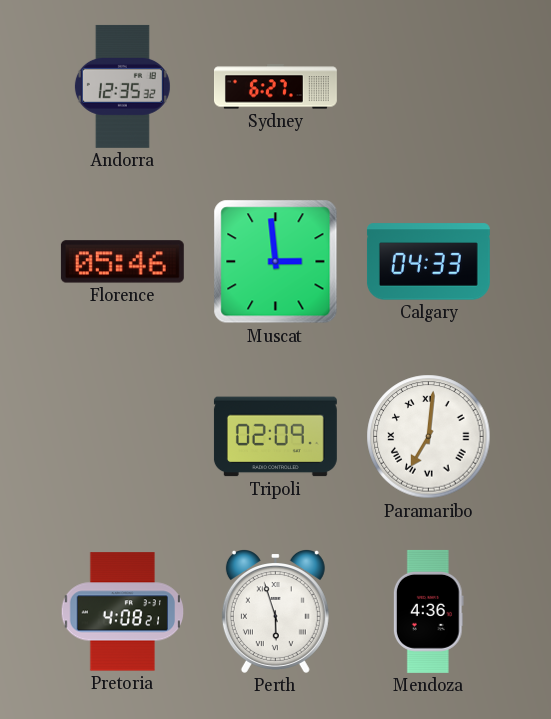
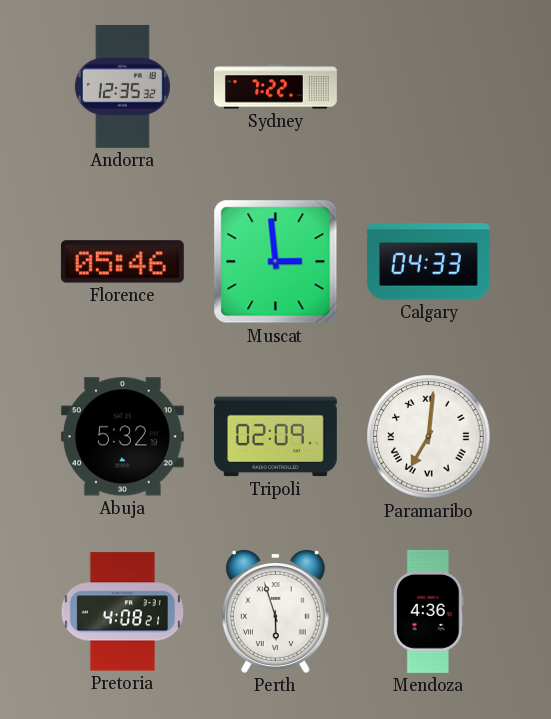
Sydney: 6:27 -> 7:22 (276, 87)
Abuja: none -> 5:32 (122, 437)
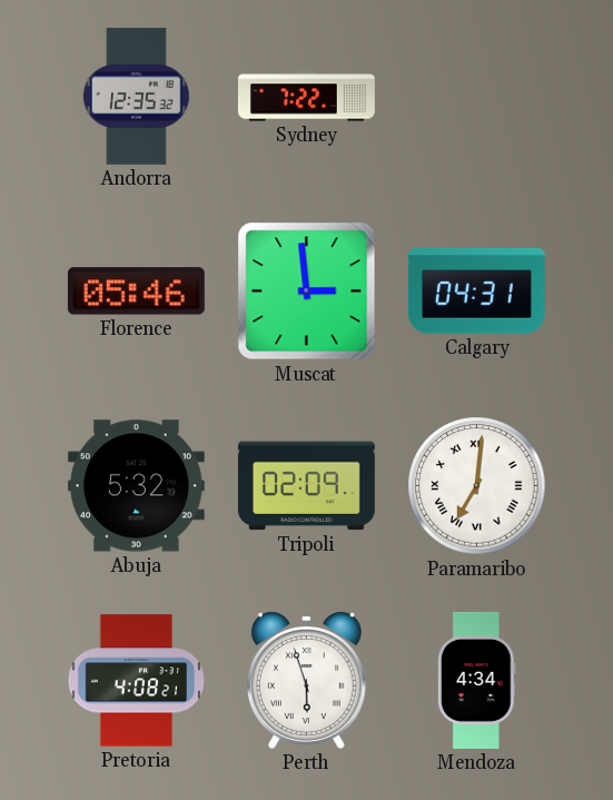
Calgary: 04:33 -> 04:31 (476, 292)
Mendoza: 4:36 -> 4:34 (476, 680)
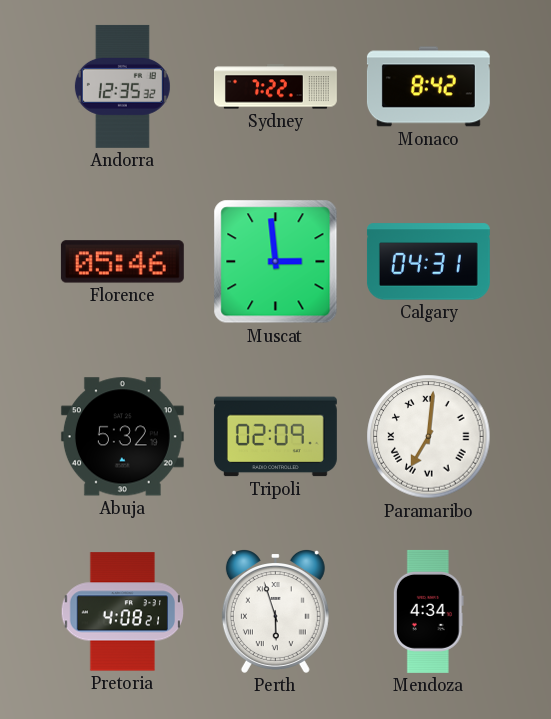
Monaco: none -> 8:42 (428, 87)
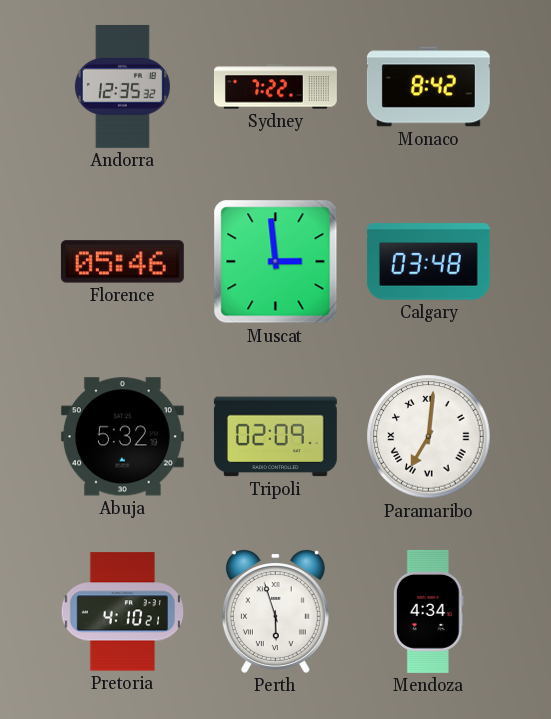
Calgary: 04:31 -> 03:48 (428, 262)
Pretoria: 4:08 -> 4:10 (123, 612)
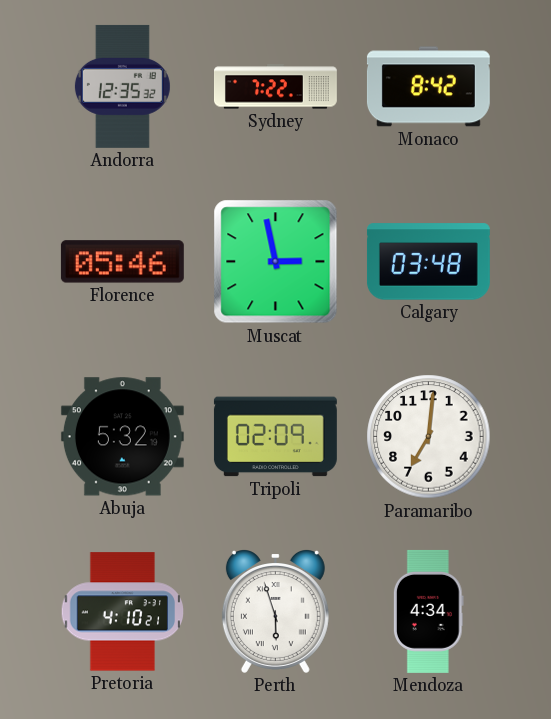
Muscat: 2:59 -> 2:58 (276, 262)
Paramaribo numerals: Roman -> Arabic (429, 437)
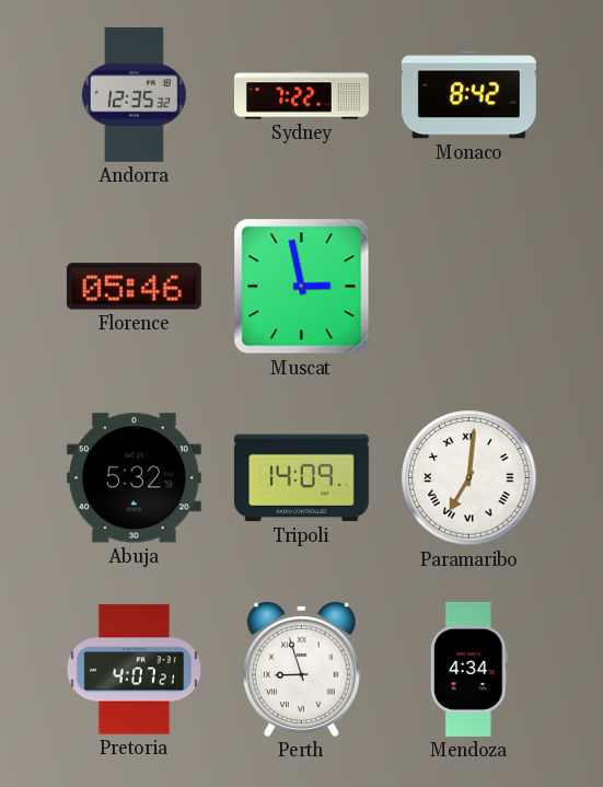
Calgary: 03:48 -> none (428, 262)
Tripoli: 02:09 -> 14:09 (301, 478)
Paramaribo numerals: Arabic -> Roman (469, 478)
Pretoria: 4:10 -> 4:07 (135, 670)
Perth: 5:57 -> 8:57 (301, 670)
